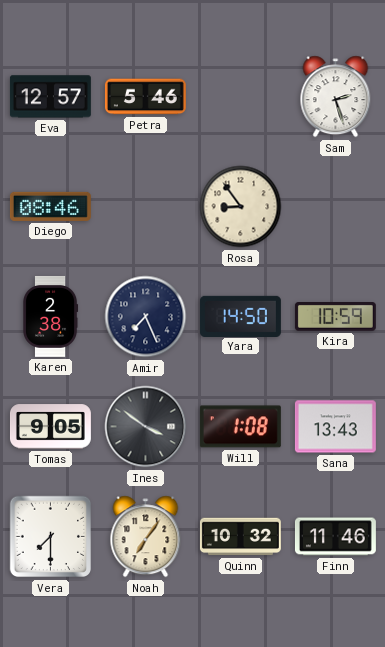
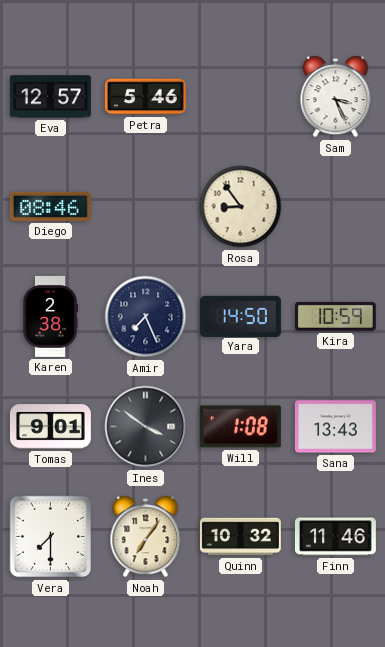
Sam: 2:27 -> 3:26 (336, 97)
Tomas: 9:05 -> 9:01 (50, 427)
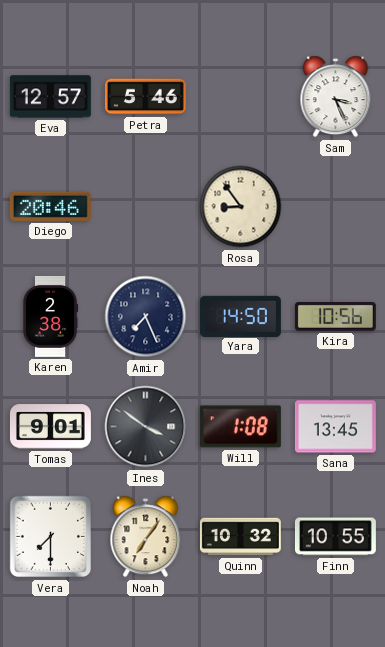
Diego: 08:46 -> 20:46 (50, 206)
Kira: 10:59 -> 10:56 (335, 317)
Sana: 13:43 -> 13:45 (335, 427)
Finn: 11:46 -> 10:55 (335, 537)
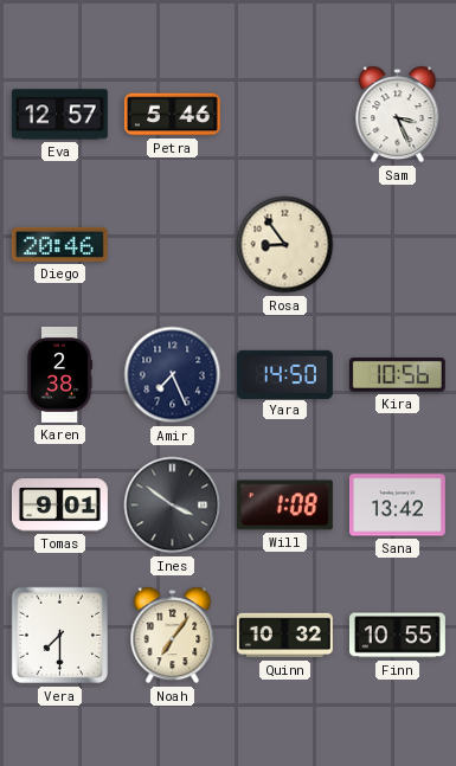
Sana: 13:45 -> 13:42 (397, 506)
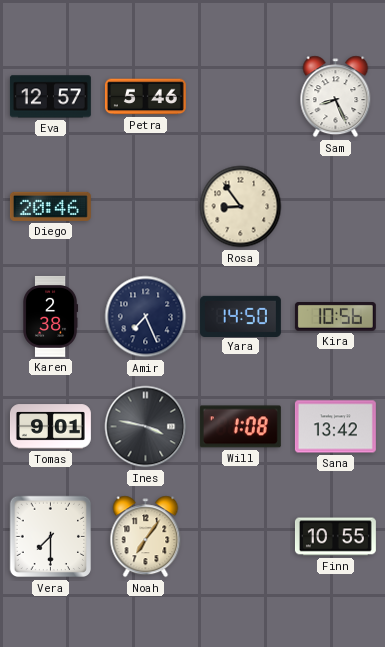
Sam: 3:26 -> 8:26 (336, 97)
Ines: 3:51 -> 3:47 (146, 427)
Quinn: 10:32 -> none (284, 636)
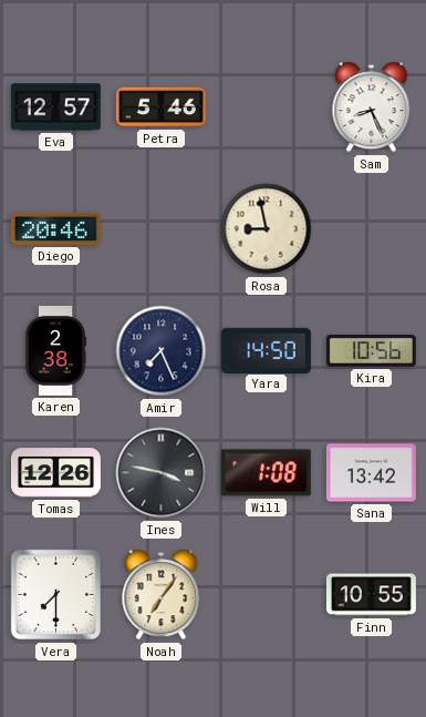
Rosa: 8:54 -> 8:58 (267, 229)
Tomas: 9:01 -> 12:26 (55, 473)
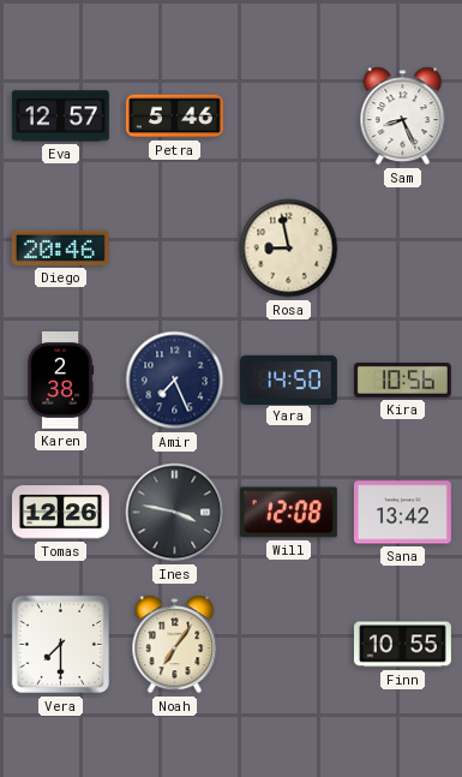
Will: 1:08 -> 12:08 (288, 513)
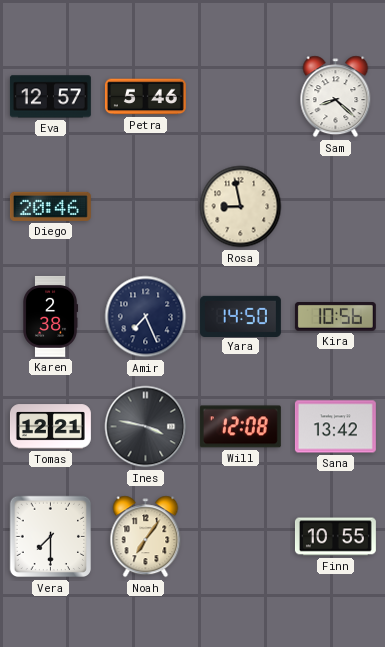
Sam: 8:26 -> 8:22 (336, 97)
Tomas: 12:26 -> 12:21 (50, 427)
